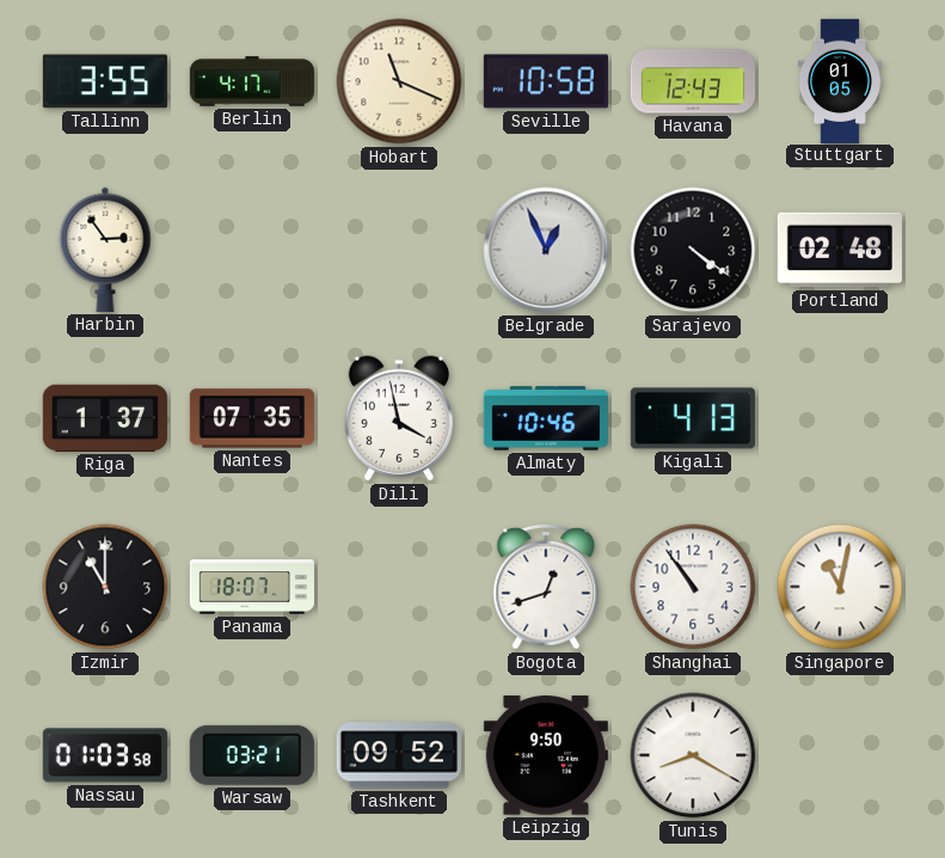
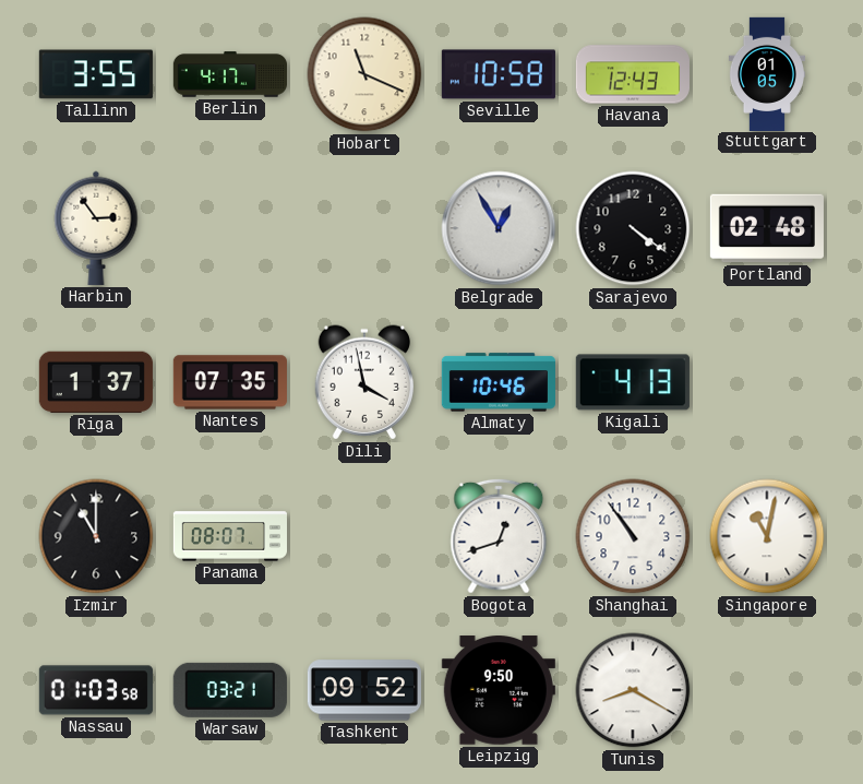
Belgrade: 12:56 -> 12:55 (499, 228)
Panama: 18:07 -> 08:07 (229, 536)
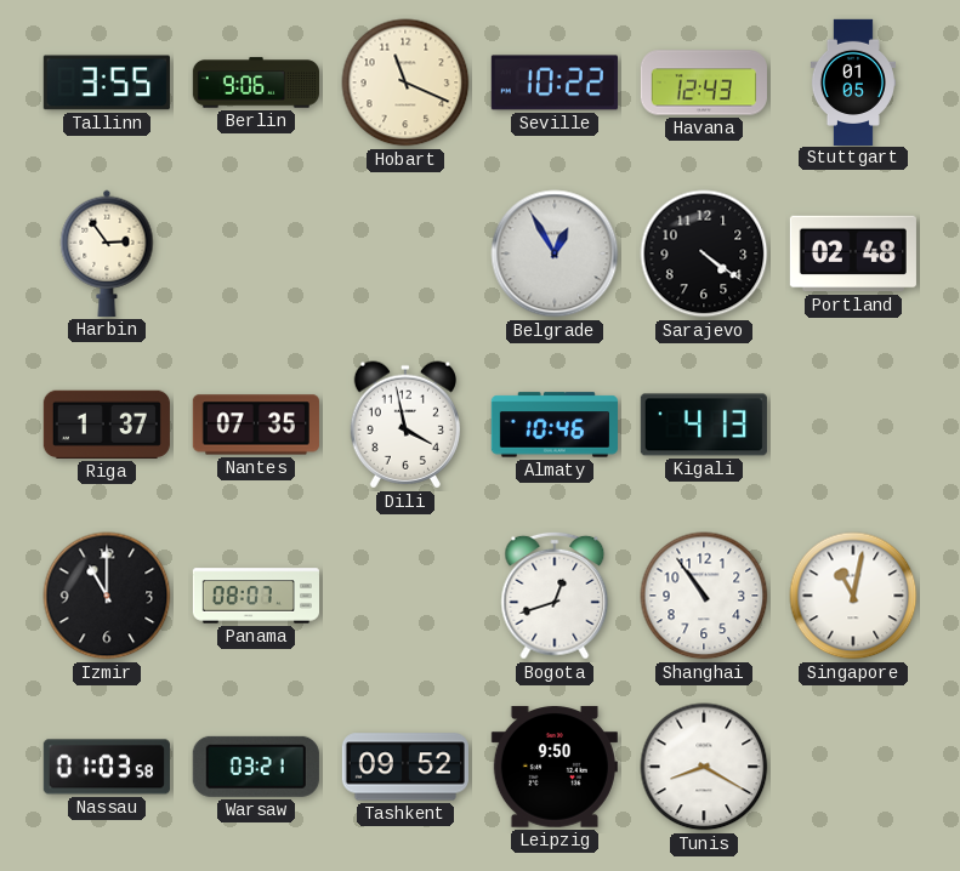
Berlin: 4:17 -> 9:06 (255, 82)
Seville: 10:58 -> 10:22 (555, 82)
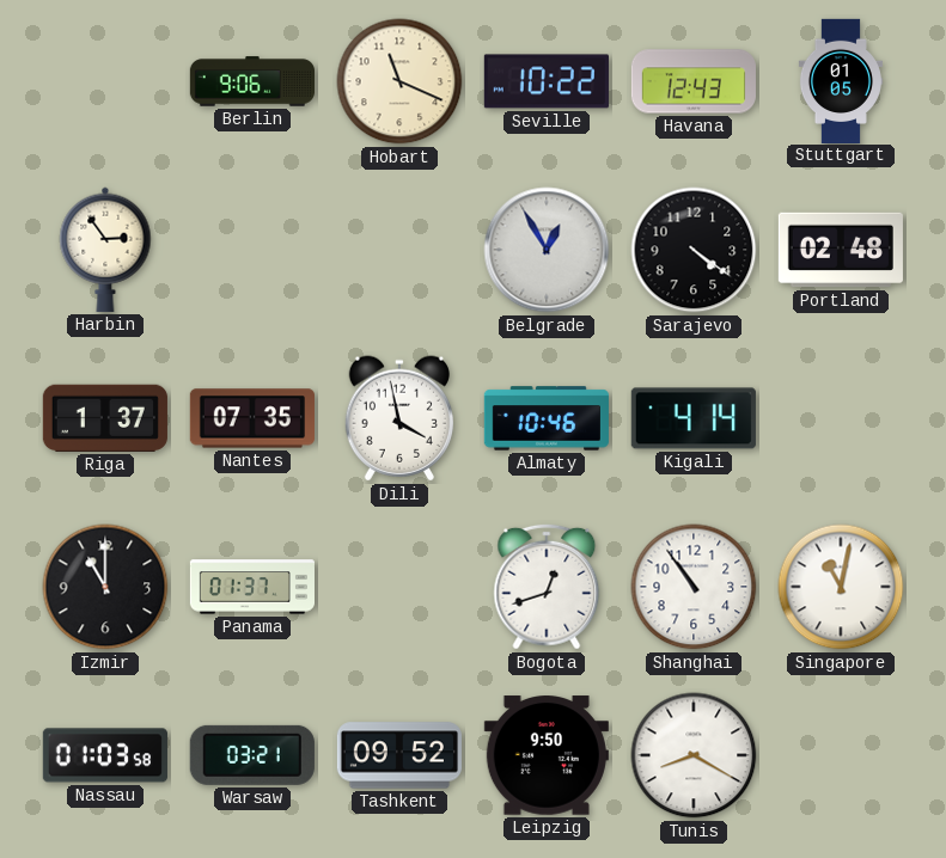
Tallinn: 3:55 -> none (107, 82)
Kigali: 4:13 -> 4:14 (694, 418)
Panama: 08:07 -> 01:37 (251, 587)
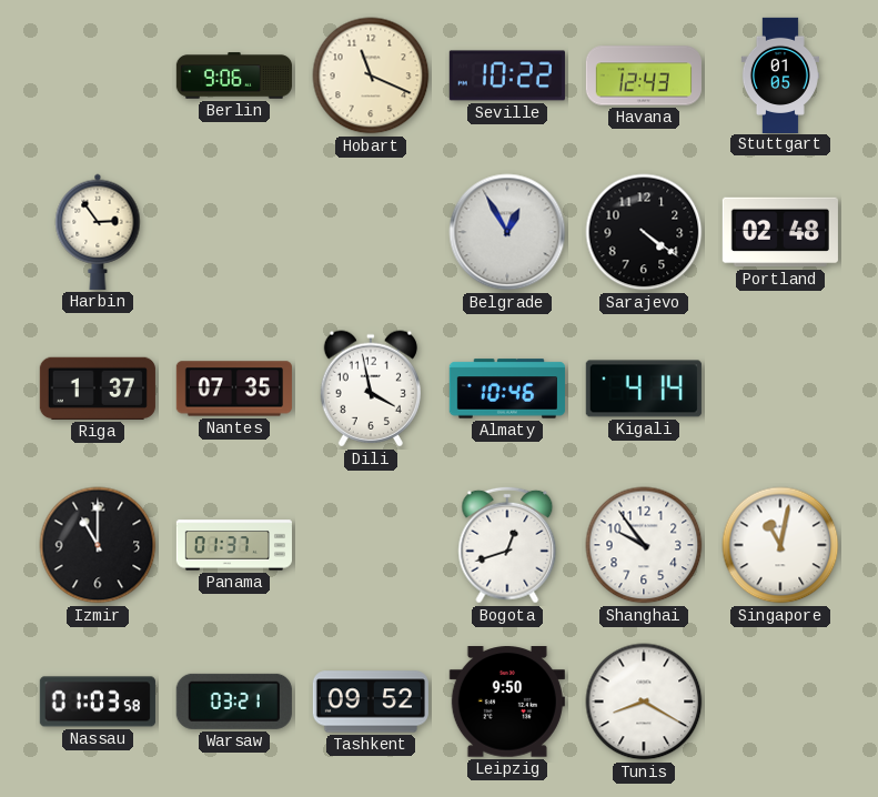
Shanghai: 10:54 -> 9:54 (644, 545)
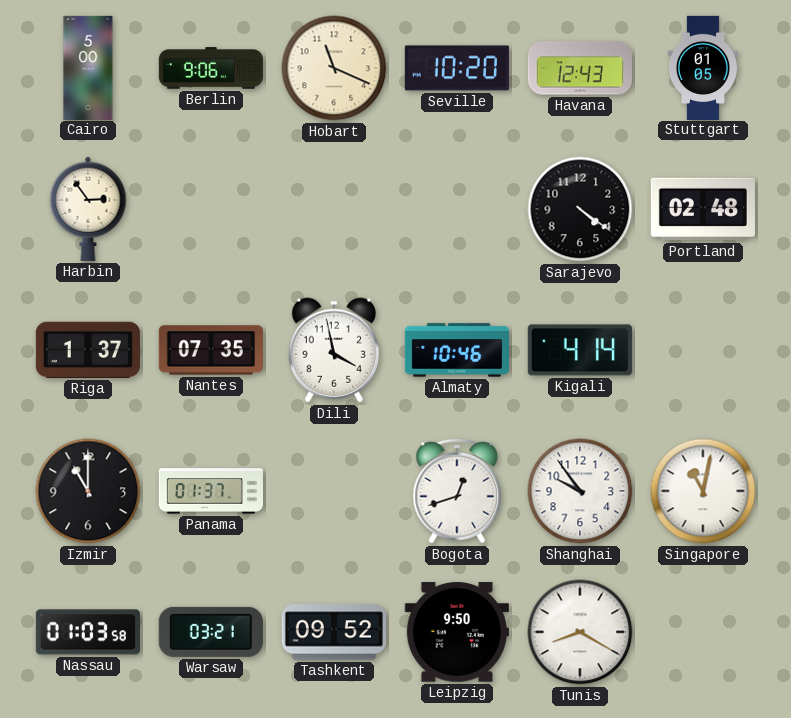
Cairo: none -> 5:00 (88, 67)
Seville: 10:22 -> 10:20 (457, 68)
Belgrade: 12:55 -> none (507, 232)
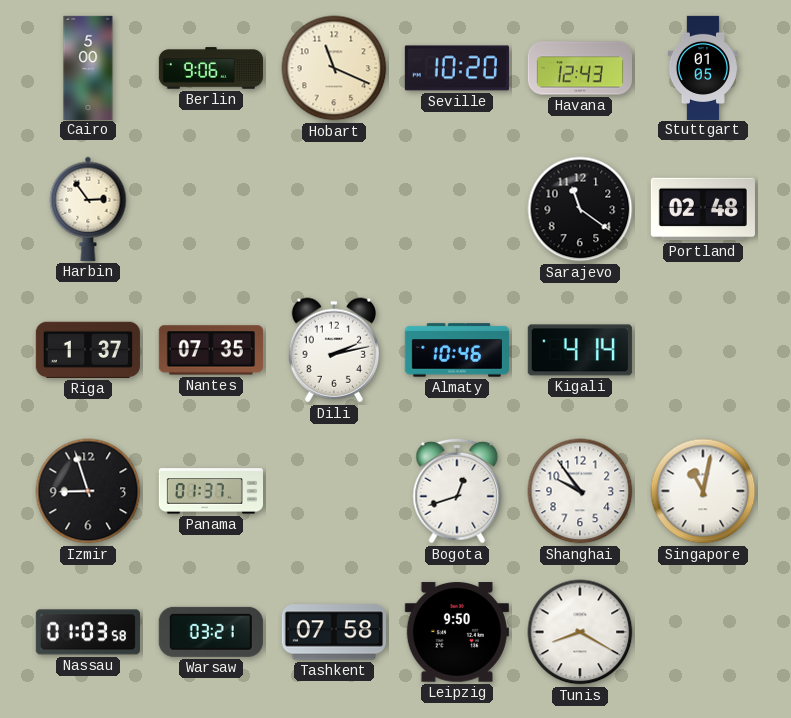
Sarajevo: 4:21 -> 11:21 (580, 209)
Dili: 3:58 -> 2:13 (333, 350)
Izmir: 11:00 -> 8:57 (88, 491)
Tashkent: 09:52 -> 07:58 (334, 632)
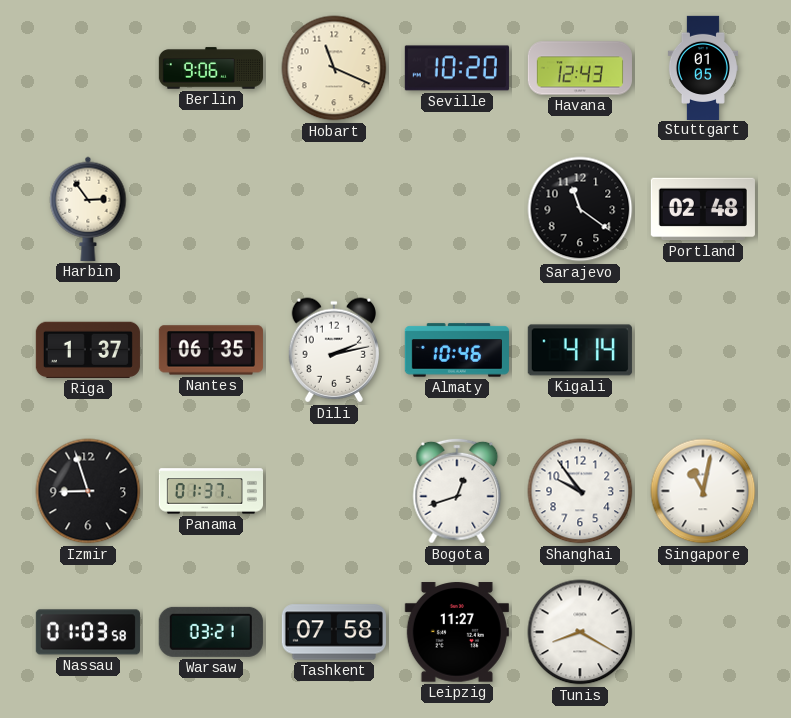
Cairo: 5:00 -> none (88, 67)
Nantes: 07:35 -> 06:35 (211, 350)
Leipzig: 9:50 -> 11:27 (457, 632)
